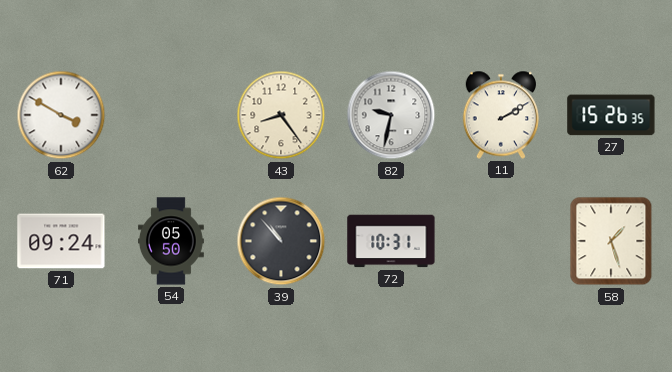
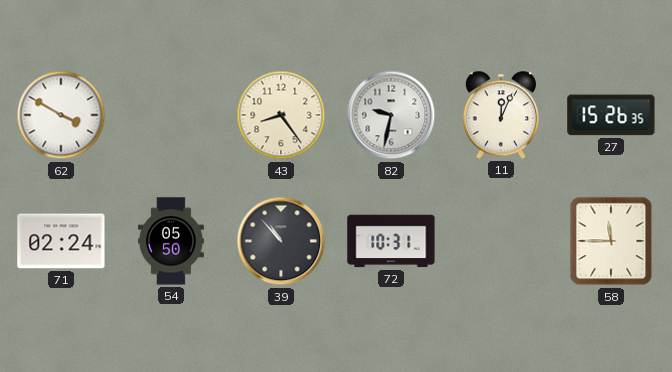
11: 2:10 -> 12:04 (500, 115)
71: 09:24 -> 02:24 (61, 241)
58: 1:27 -> 11:45 (611, 241)
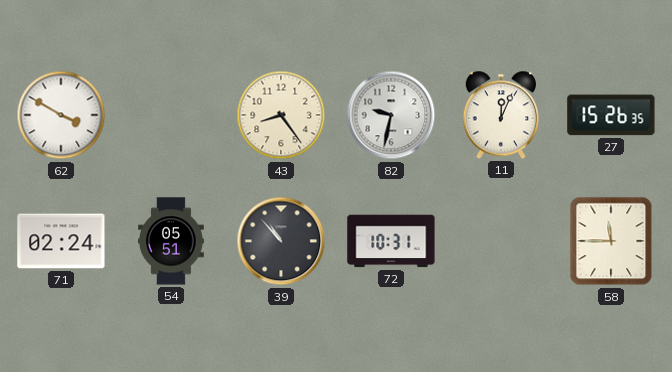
54: 05:50 -> 05:51 (172, 241)
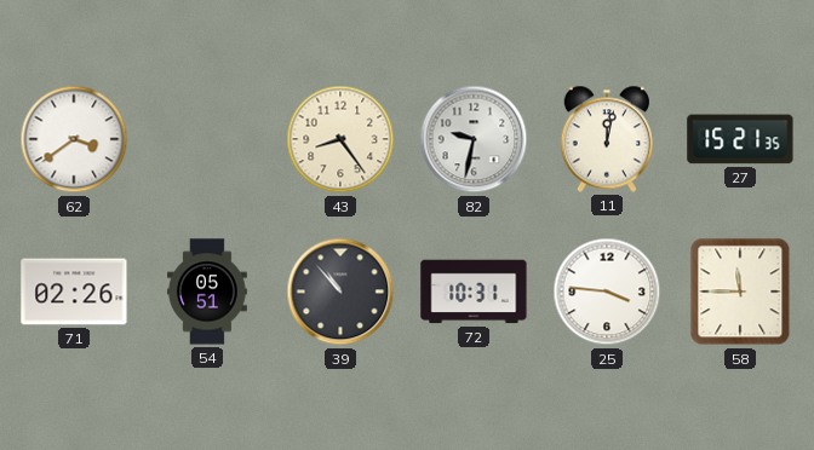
62: 3:50 -> 3:39 (74, 139)
11: 12:04 -> 12:02 (606, 139)
27: 15:26 -> 15:21 (740, 139)
71: 02:24 -> 02:26 (74, 292)
25: none -> 3:46 (607, 292)
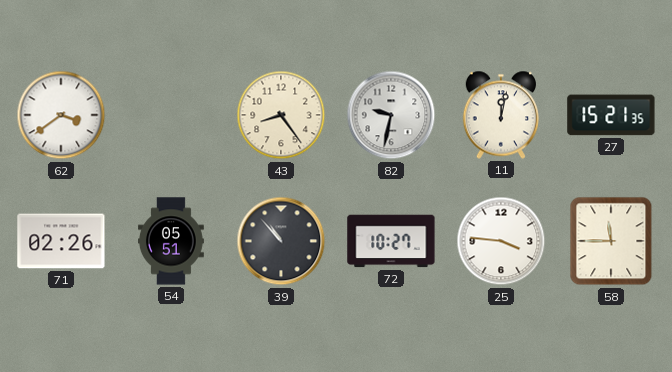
72: 10:31 -> 10:27 (391, 241)
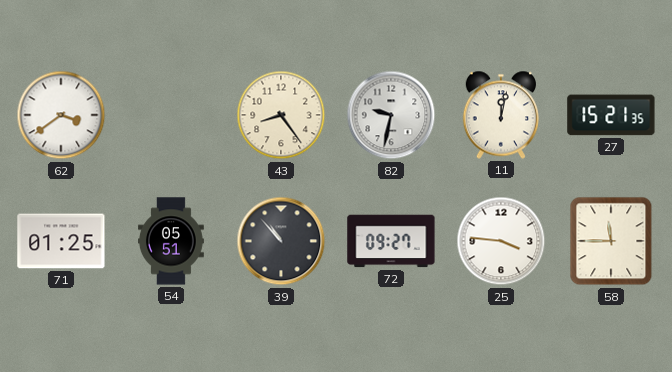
71: 02:26 -> 01:25 (61, 241)
72: 10:27 -> 09:27 (391, 241)
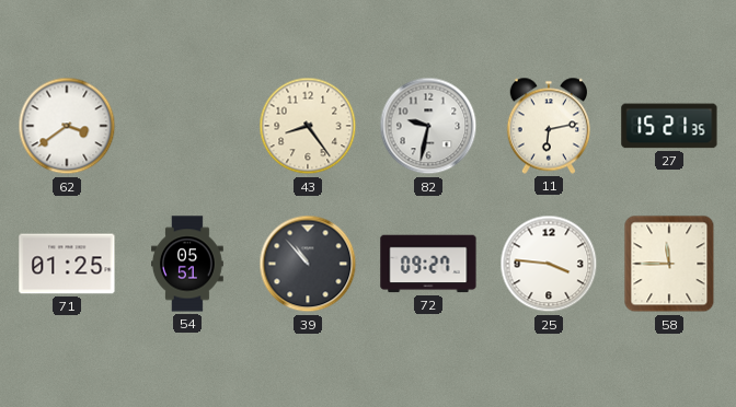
11: 12:02 -> 6:13 (548, 126)
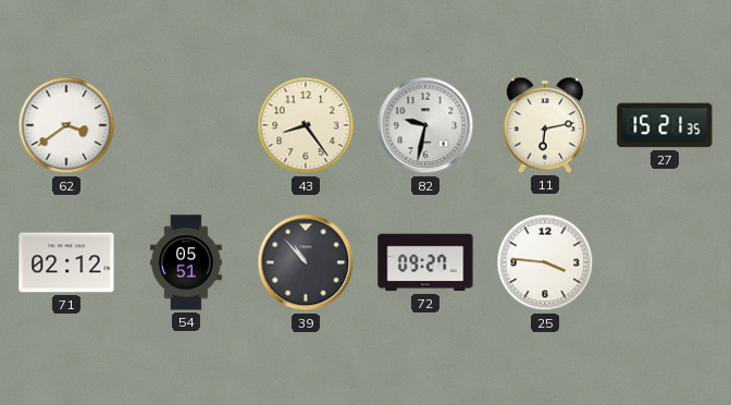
71: 01:25 -> 02:12 (66, 262)
58: 11:45 -> none (669, 264)
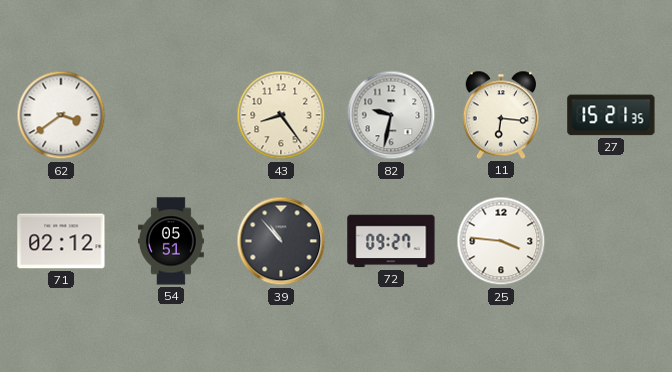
11: 6:13 -> 6:16 (500, 115)
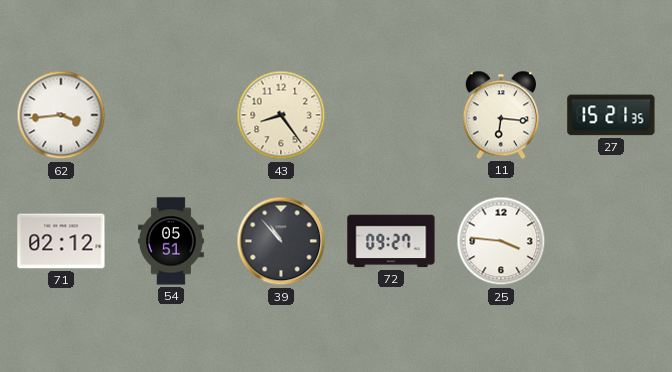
62: 3:39 -> 3:44 (61, 115)
82: 9:32 -> none (391, 115)
